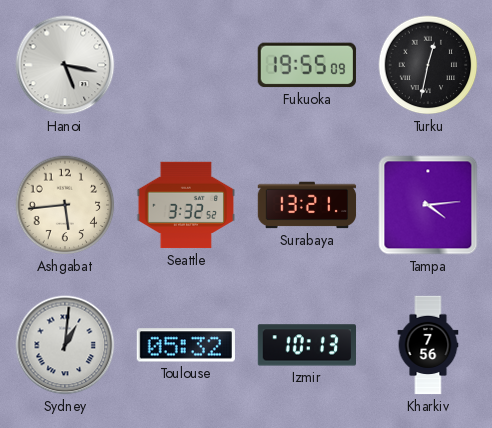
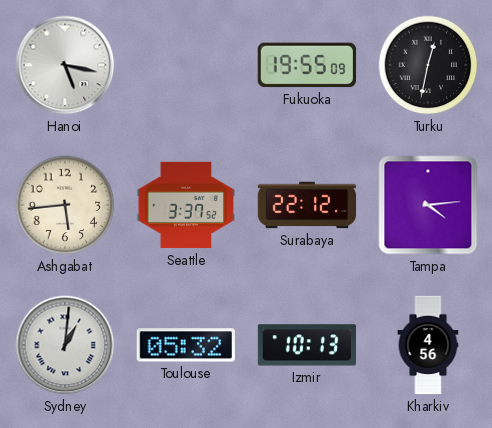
Seattle: 3:32 -> 3:37 (185, 205)
Surabaya: 13:21 -> 22:12 (307, 205)
Kharkiv: 7:56 -> 4:56 (428, 345)
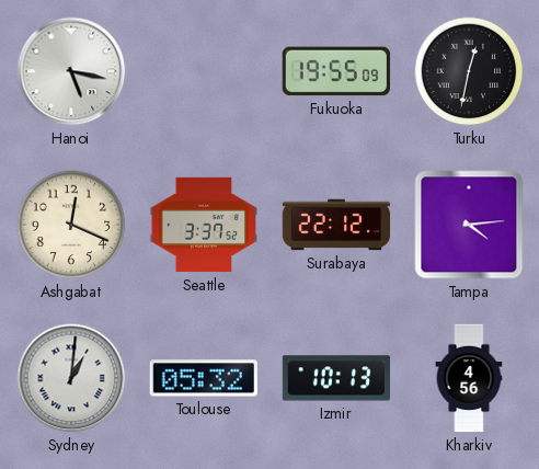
Ashgabat: 5:44 -> 12:19 (71, 225)
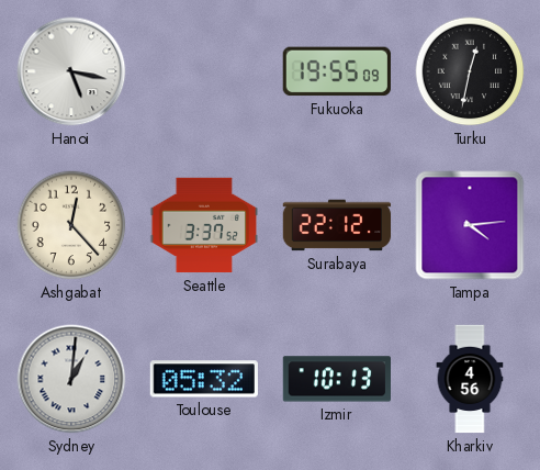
Ashgabat: 12:19 -> 12:23 (71, 225)
